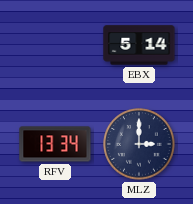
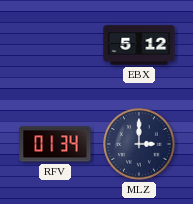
EBX: 5:14 -> 5:12 (139, 45)
RFV: 13:34 -> 01:34 (55, 144)
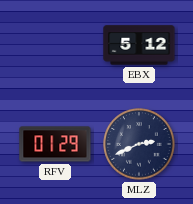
RFV: 01:34 -> 01:29 (55, 144)
MLZ: 3:00 -> 2:41 (139, 144)
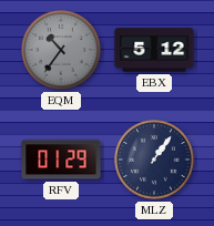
EQM: none -> 10:36 (61, 50)
MLZ: 2:41 -> 1:06 (154, 160)
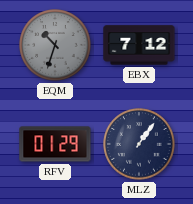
EQM: 10:36 -> 10:33 (55, 45)
EBX: 5:12 -> 7:12 (139, 45)
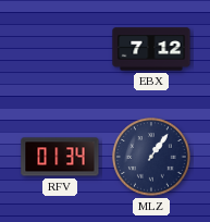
EQM: 10:33 -> none (55, 45)
RFV: 01:29 -> 01:34 (60, 157)
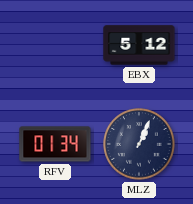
EBX: 7:12 -> 5:12 (139, 45)
MLZ: 1:06 -> 1:04 (139, 144)
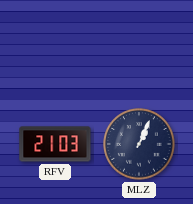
EBX: 5:12 -> none (139, 45)
RFV: 01:34 -> 21:03 (55, 144)
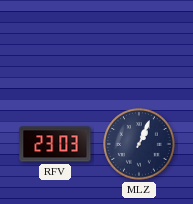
RFV: 21:03 -> 23:03 (55, 144)
